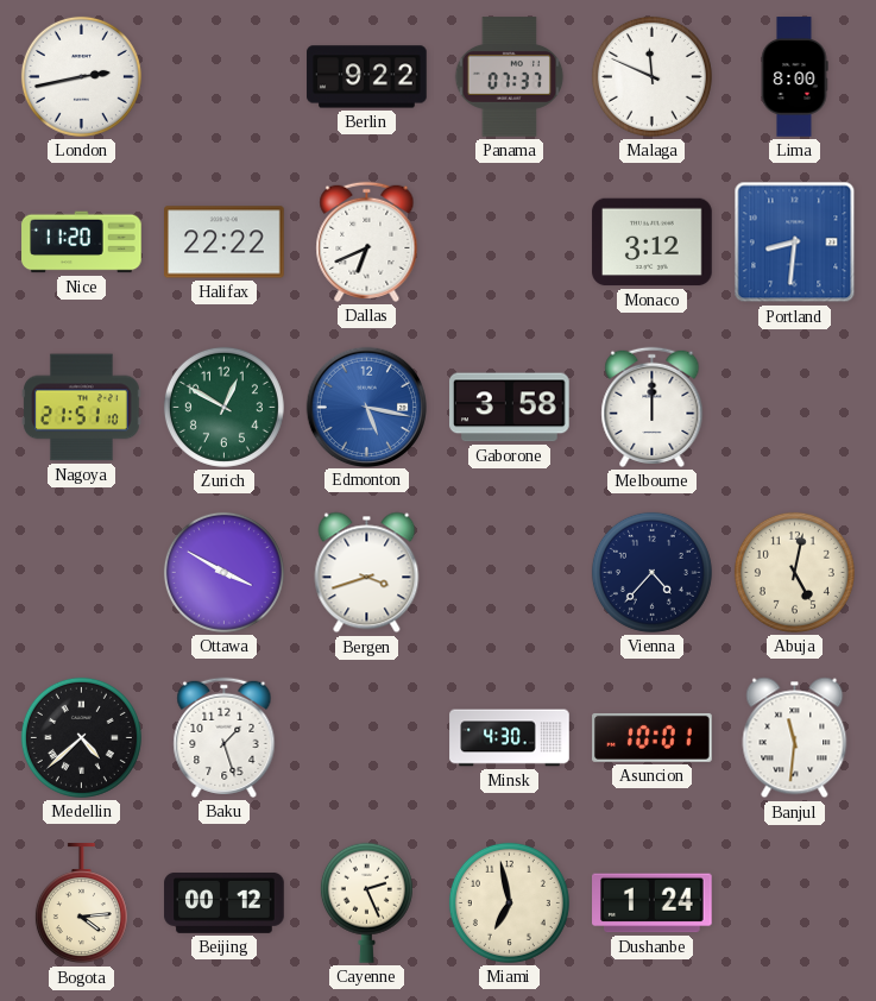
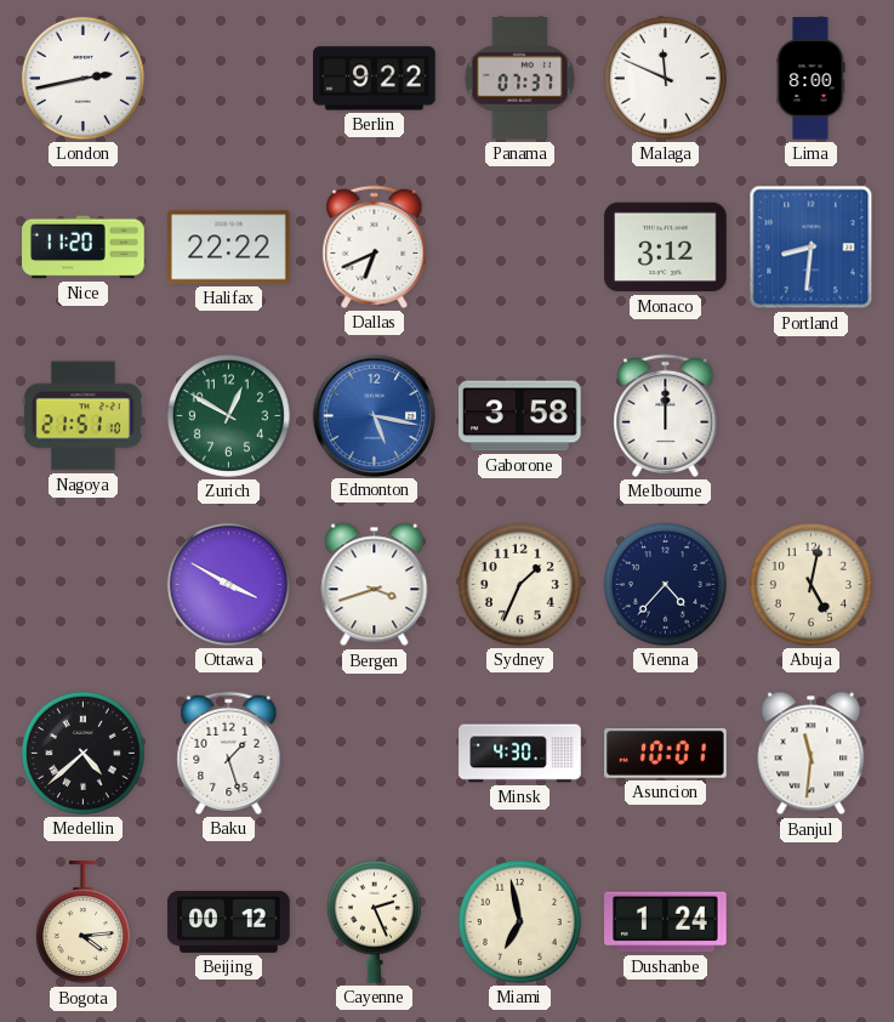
Sydney: none -> 1:34 (519, 584)
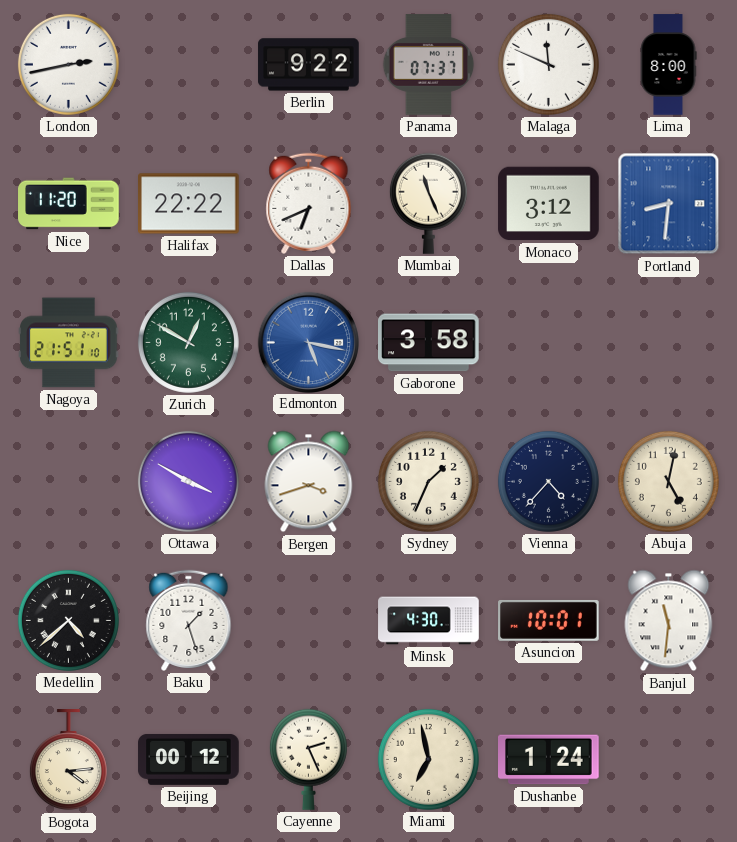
Mumbai: none -> 11:26 (428, 203)
Melbourne: 12:00 -> none (666, 415)
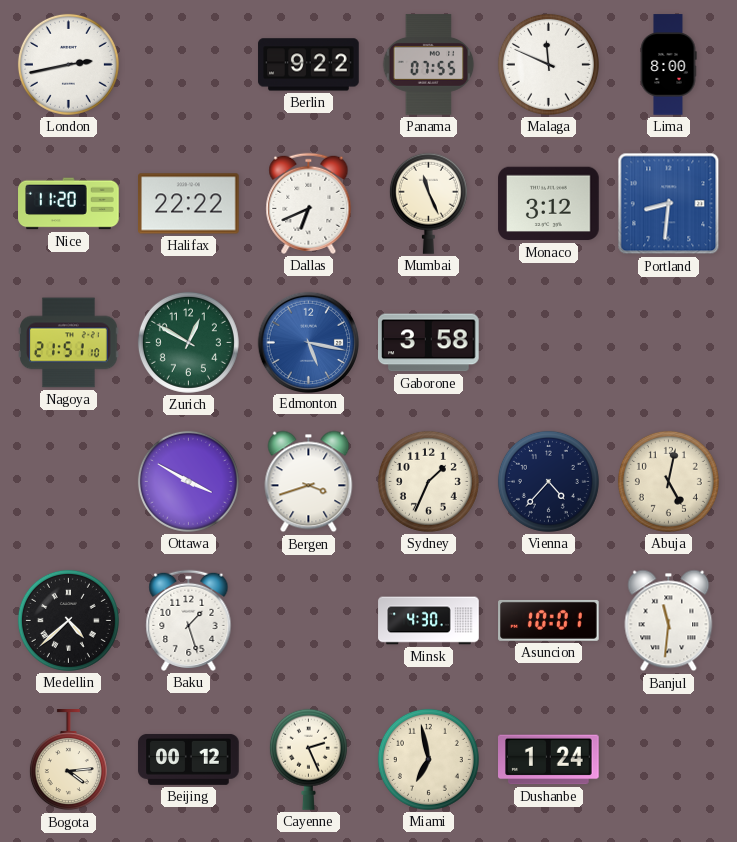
Panama: 07:37 -> 07:55 (429, 65)
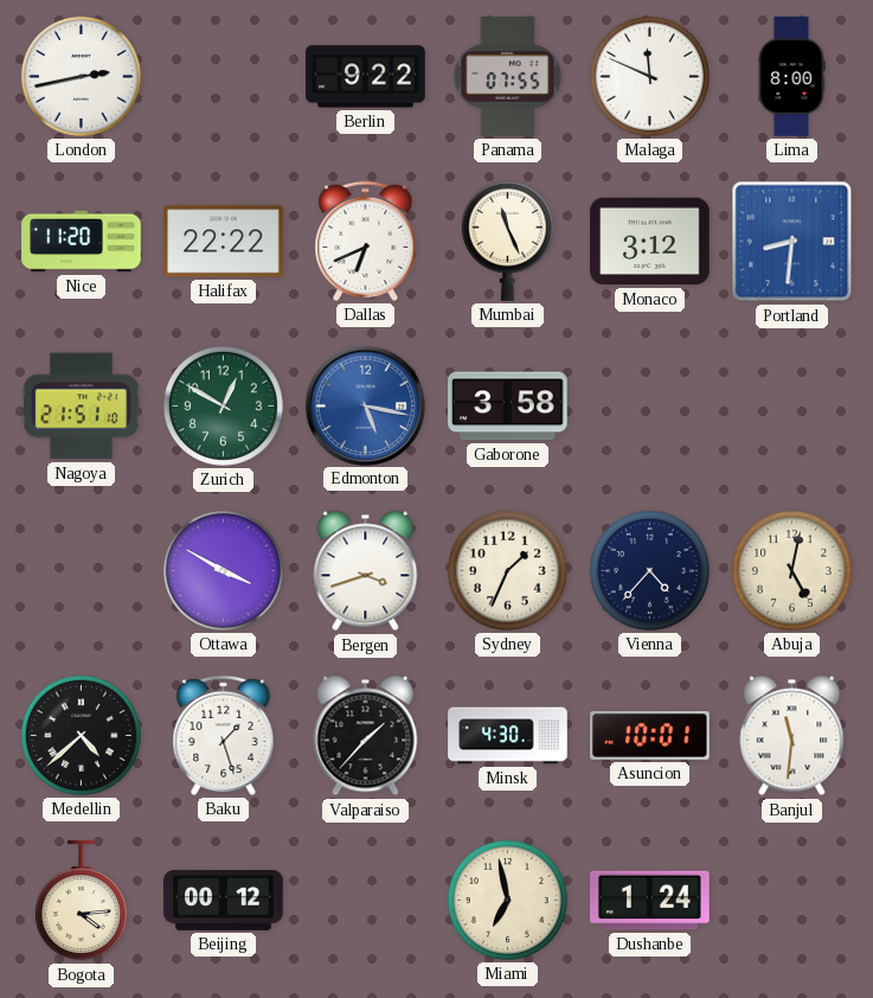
Valparaiso: none -> 1:37 (366, 736)
Cayenne: 2:26 -> none (308, 759)
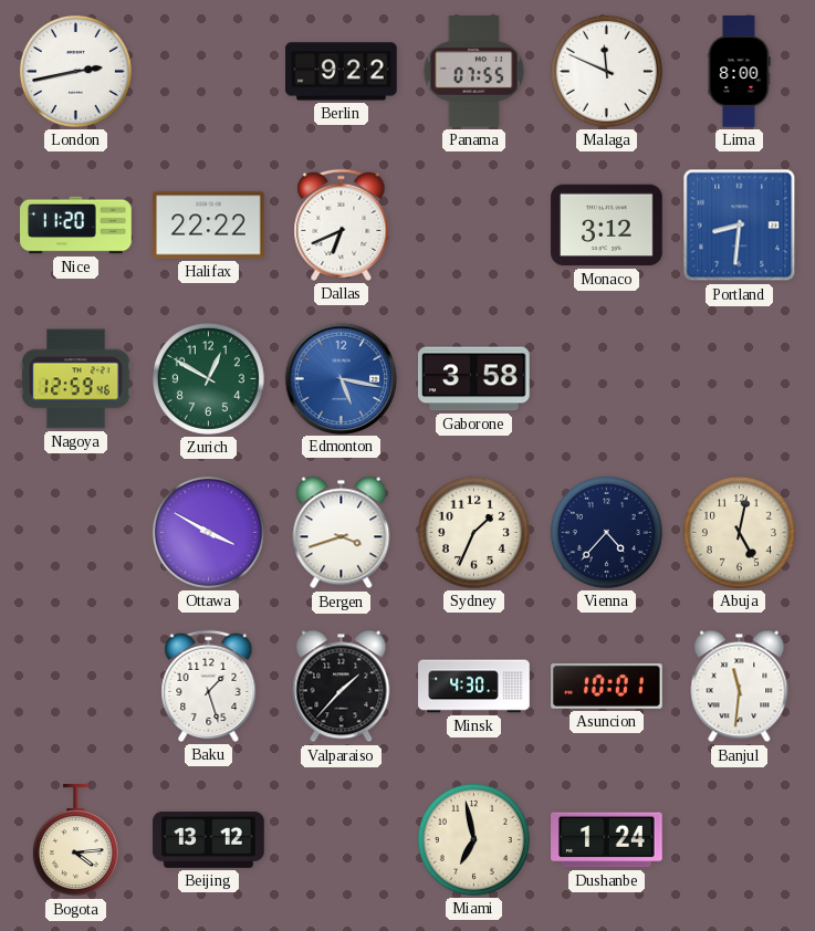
Mumbai: 11:26 -> none (507, 241)
Nagoya: 21:51 -> 12:59 (76, 379)
Medellin: 4:38 -> none (81, 735)
Beijing: 00:12 -> 13:12 (209, 839)
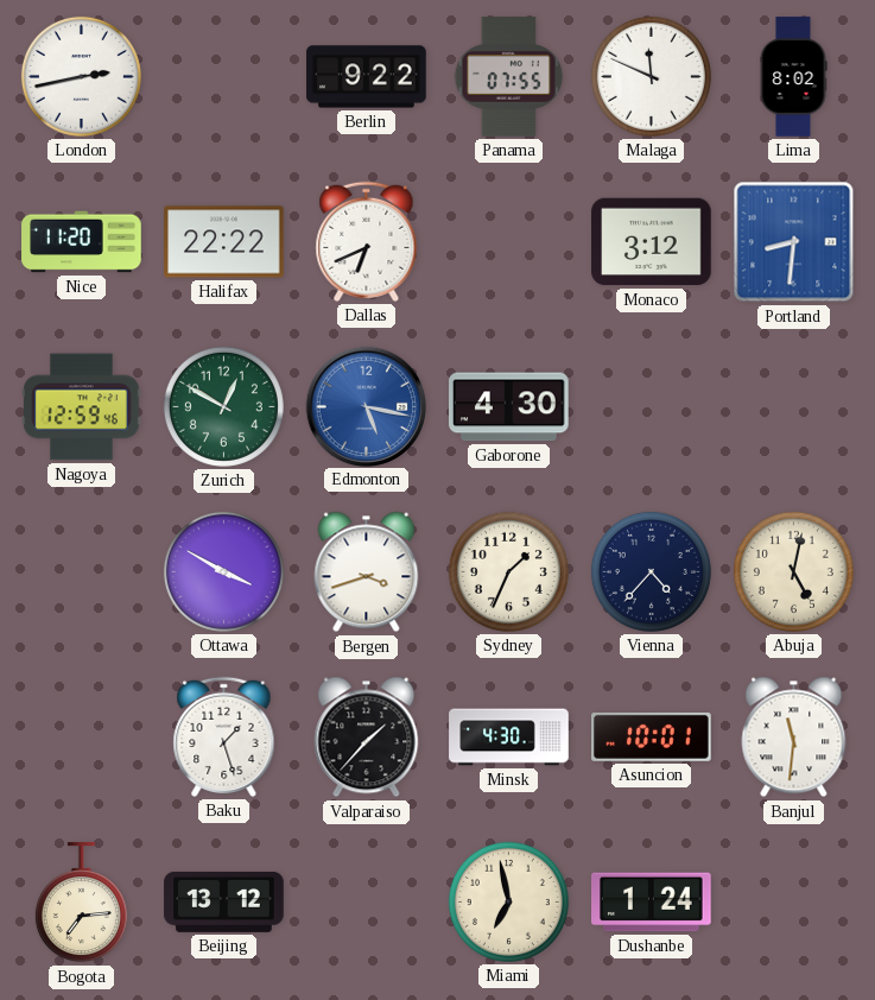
Lima: 8:00 -> 8:02 (793, 77)
Gaborone: 3:58 -> 4:30 (509, 407)
Bogota: 4:14 -> 7:14 (81, 903)
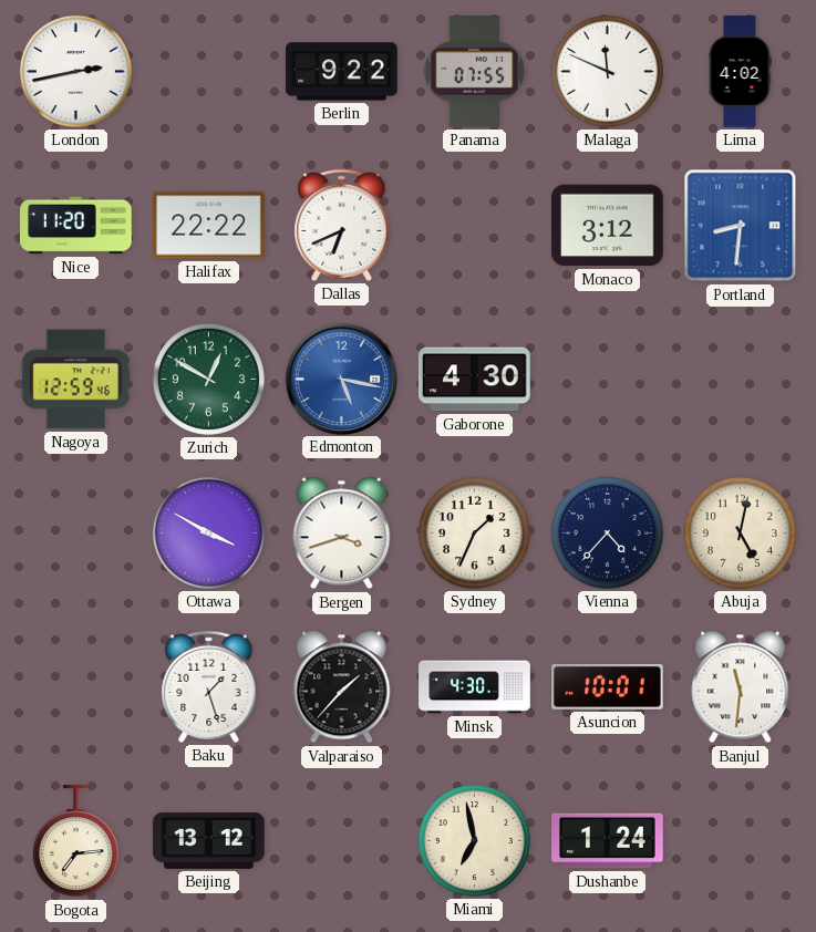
Lima: 8:02 -> 4:02 (740, 72)
